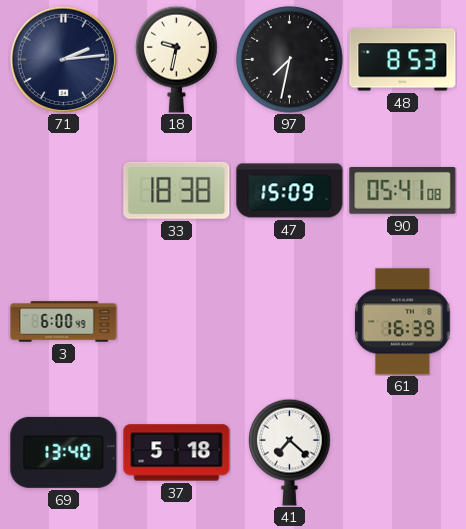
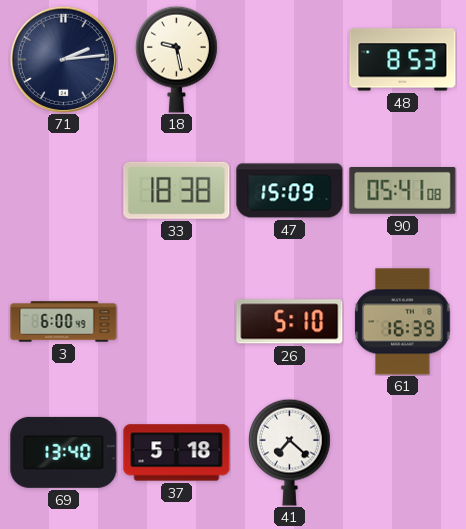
18: 9:32 -> 9:28 (177, 59)
97: 7:32 -> none (290, 60)
26: none -> 5:10 (290, 322)
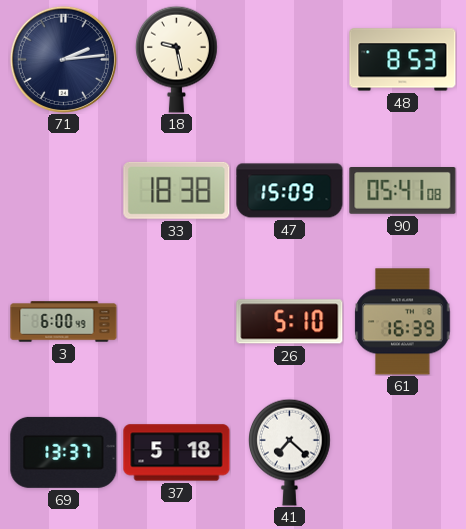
69: 13:40 -> 13:37 (64, 452)
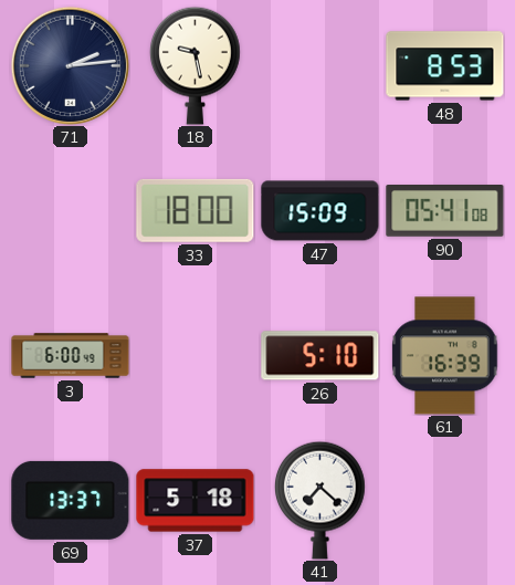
33: 18:38 -> 18:00 (196, 210)
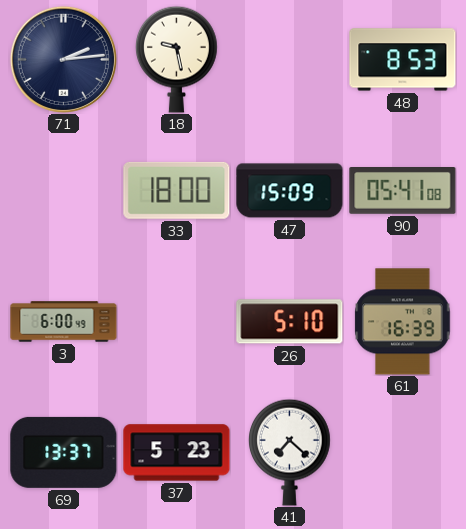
37: 5:18 -> 5:23 (177, 453)
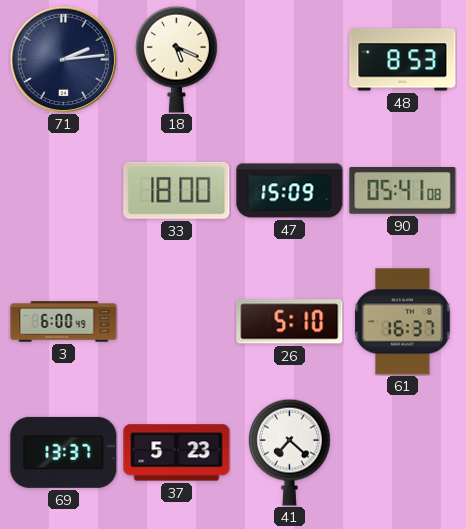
18: 9:28 -> 5:19 (177, 59)
61: 16:39 -> 16:37 (403, 322)
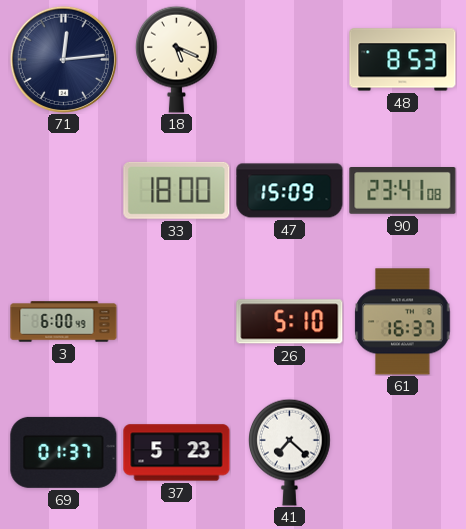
71: 2:14 -> 12:14 (63, 59)
90: 05:41 -> 23:41 (403, 191)
69: 13:37 -> 01:37 (64, 452)
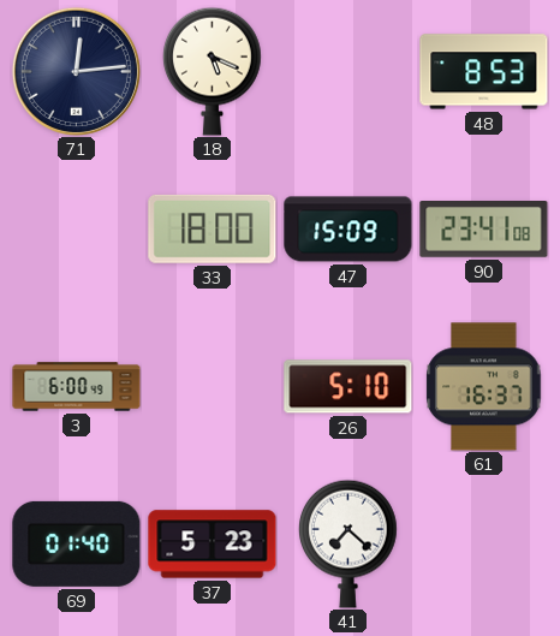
69: 01:37 -> 01:40 (77, 543)
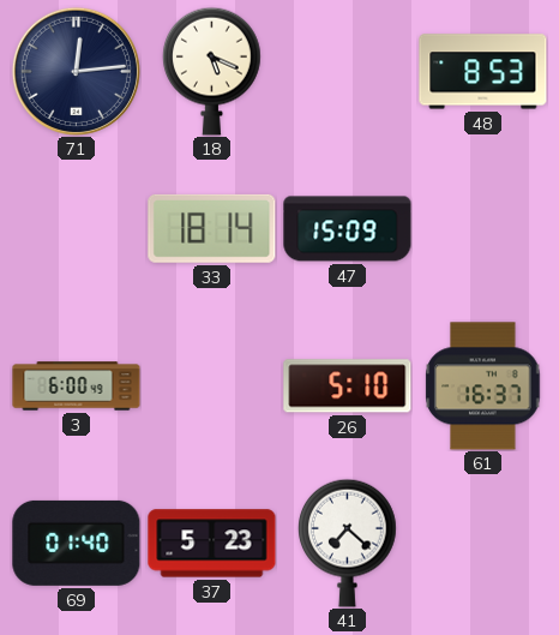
33: 18:00 -> 18:14 (212, 228)
90: 23:41 -> none (484, 230)
